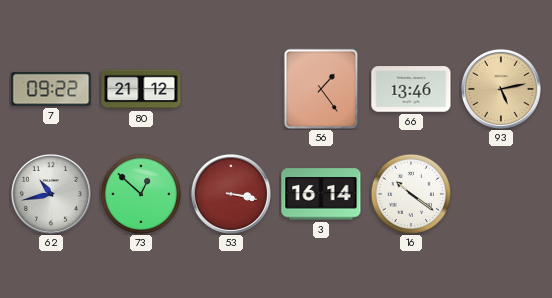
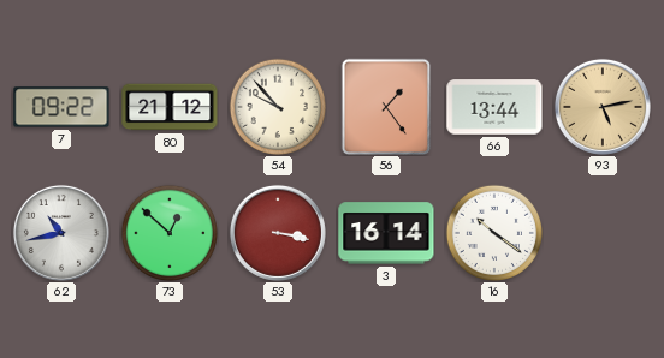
54: none -> 9:53 (277, 106)
66: 13:46 -> 13:44 (494, 107)
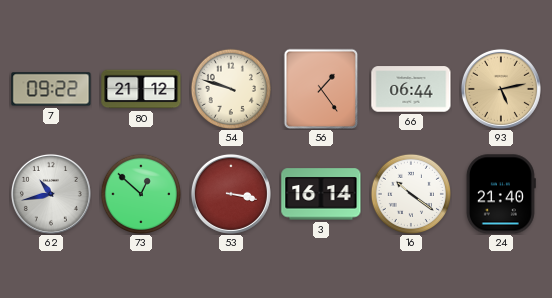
54: 9:53 -> 9:48 (230, 88)
66: 13:44 -> 06:44 (411, 89)
24: none -> 21:40 (501, 194)
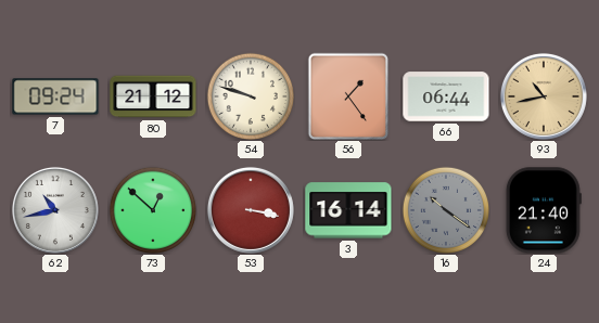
7: 09:22 -> 09:24 (55, 96)
93: 5:13 -> 10:43 (544, 96)
16 dial: white -> grey (445, 209)
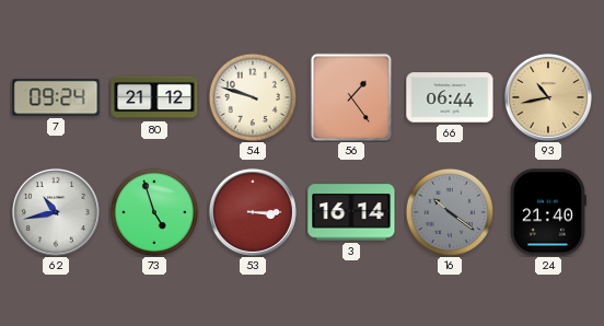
73: 12:52 -> 4:57 (153, 211)
53: 3:17 -> 3:15 (253, 212)
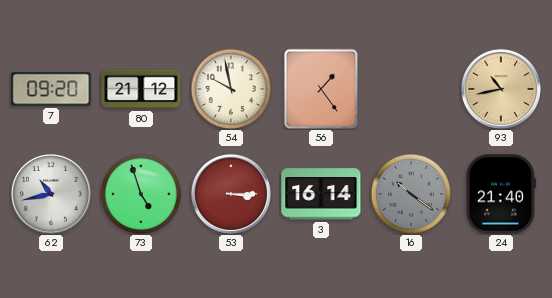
7: 09:24 -> 09:20 (51, 89)
54: 9:48 -> 9:58 (230, 88)
66: 06:44 -> none (450, 97)
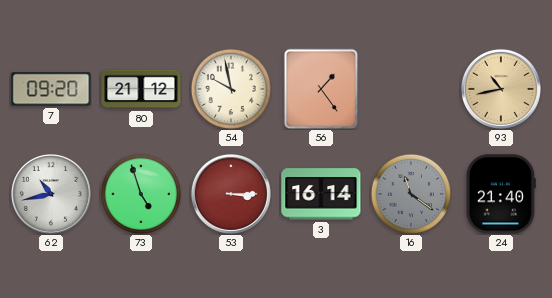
16: 10:21 -> 11:21 (410, 193)
